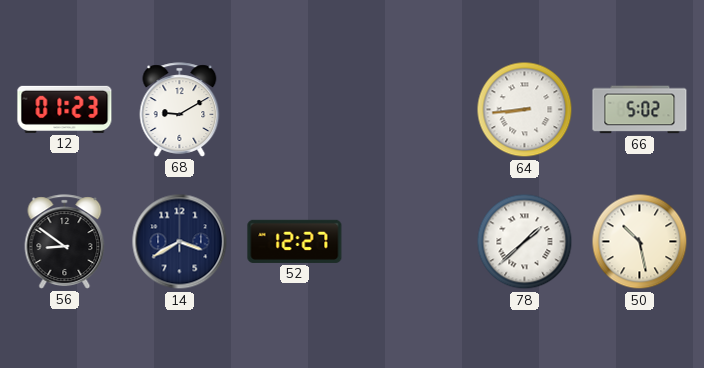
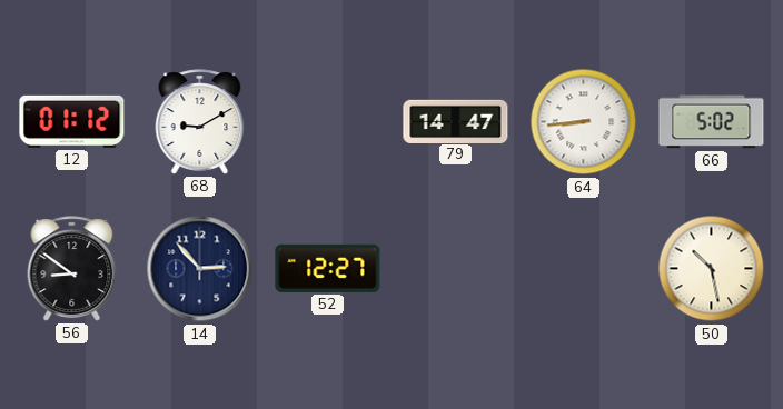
12: 01:23 -> 01:12 (72, 121)
79: none -> 14:47 (456, 121)
14: 3:40 -> 2:53 (200, 269)
78: 1:38 -> none (525, 242)
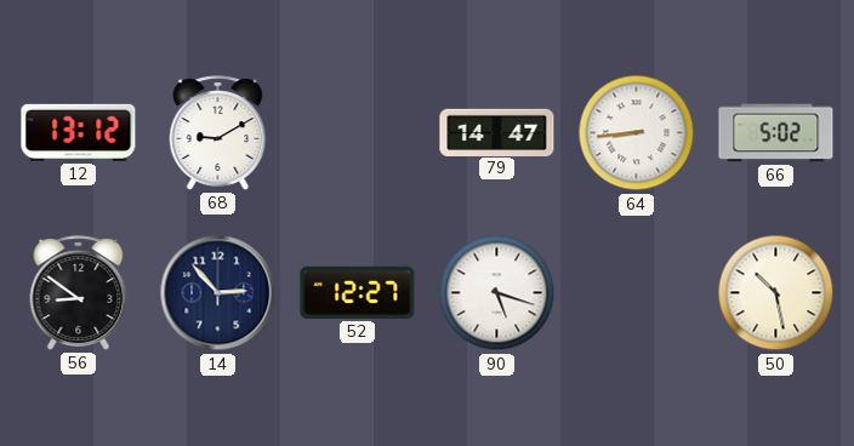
12: 01:12 -> 13:12 (79, 132)
90: none -> 5:18 (497, 293)
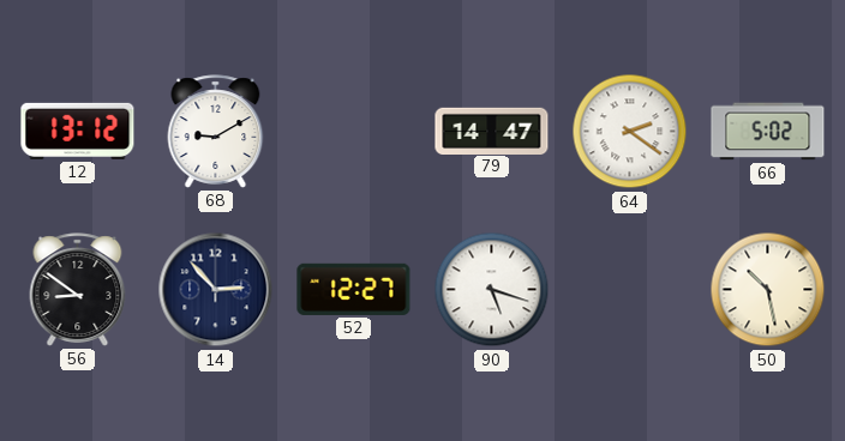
64: 8:44 -> 2:21 (630, 132)
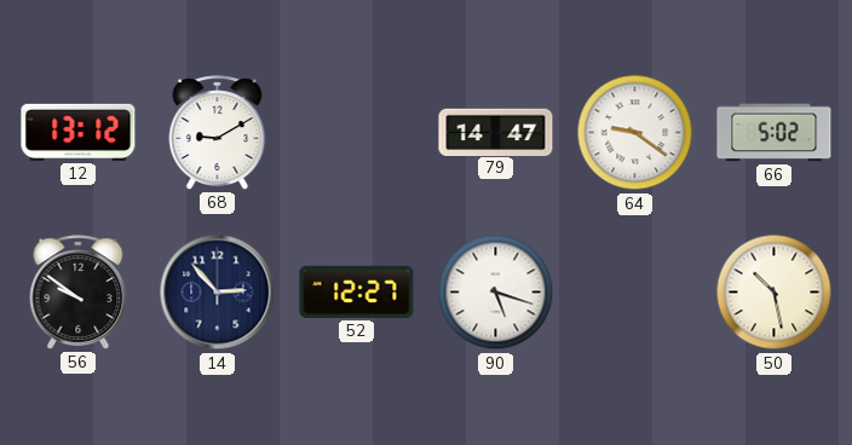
64: 2:21 -> 9:21 (635, 133)
56: 8:51 -> 9:51 (79, 293)
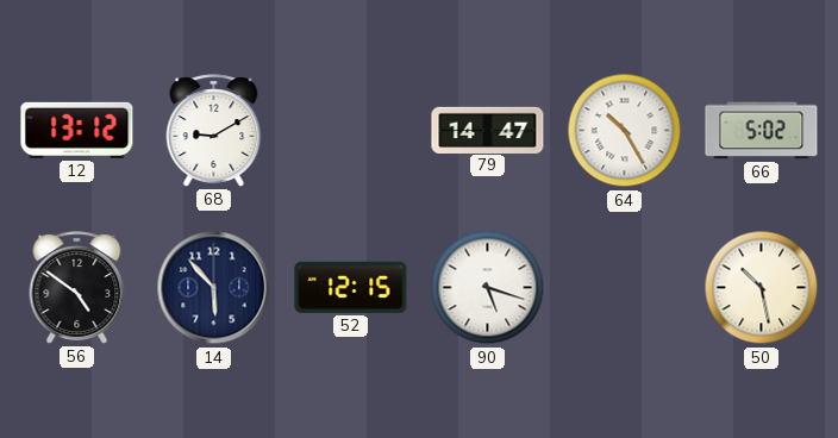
64: 9:21 -> 10:25 (625, 131)
56: 9:51 -> 4:51 (77, 288)
14: 2:53 -> 5:53 (214, 288)
52: 12:27 -> 12:15 (351, 287)
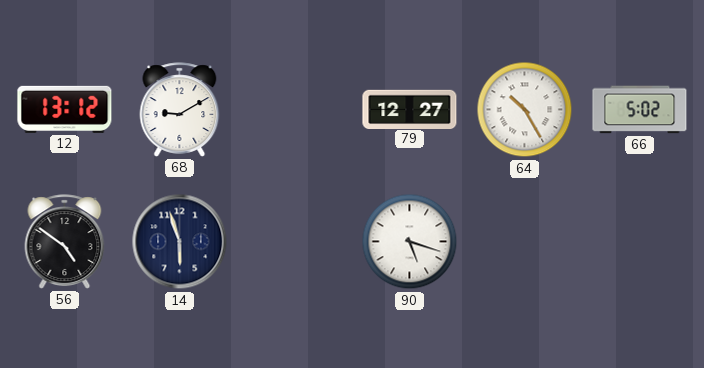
79: 14:47 -> 12:27 (410, 109)
14: 5:53 -> 5:57 (180, 242)
52: 12:15 -> none (351, 287)
50: 10:28 -> none (762, 288)
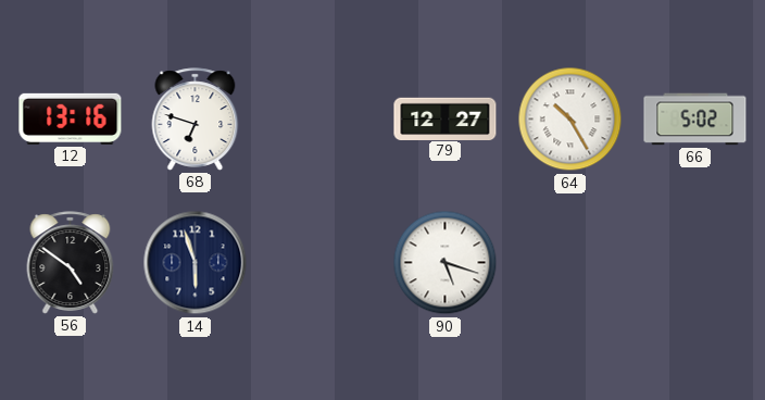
12: 13:12 -> 13:16 (71, 118)
68: 9:10 -> 6:48 (196, 120)
